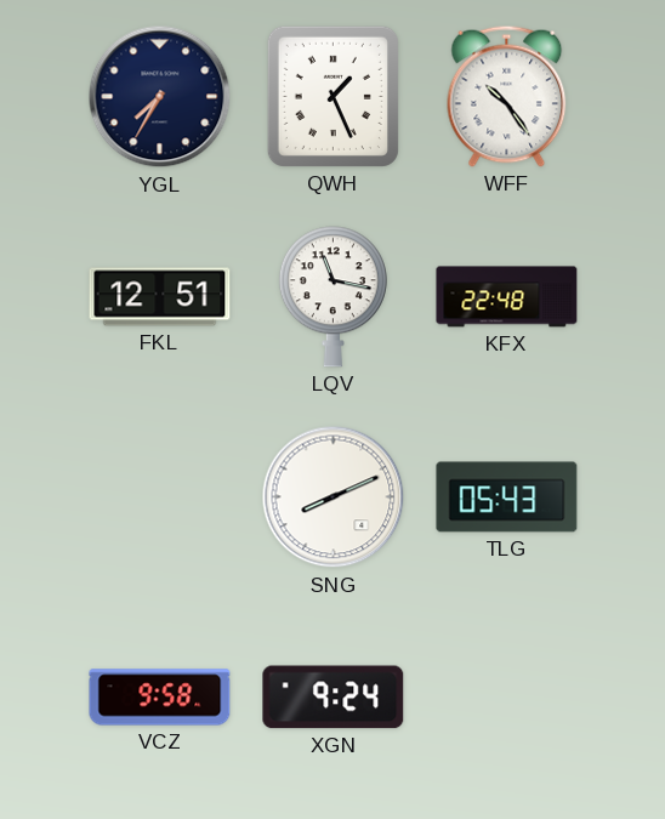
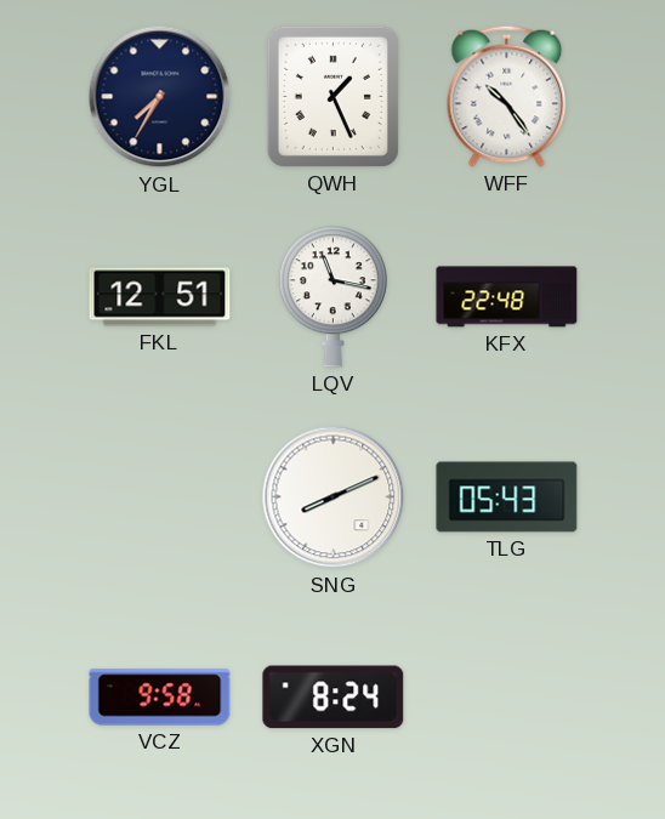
XGN: 9:24 -> 8:24 (334, 698)
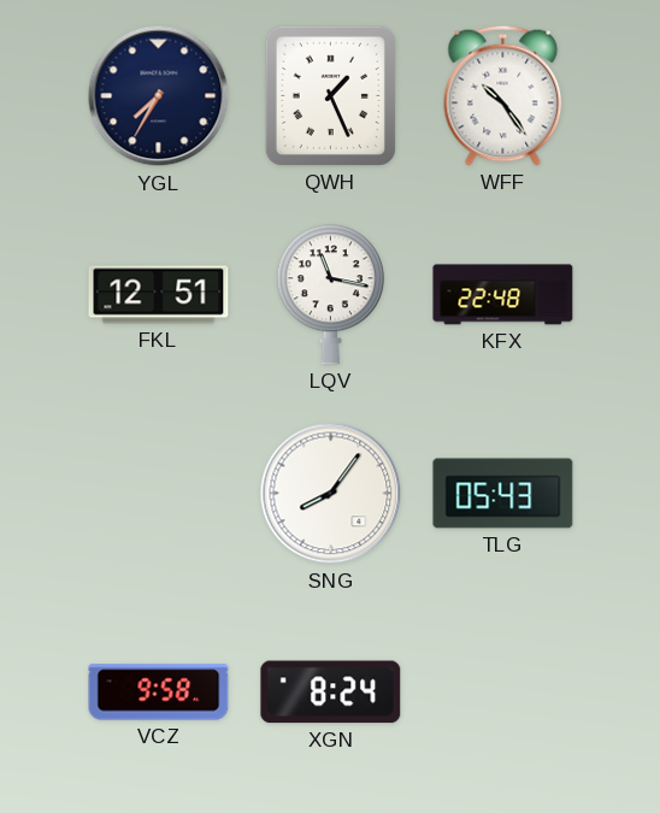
SNG: 8:11 -> 8:06 (331, 494)
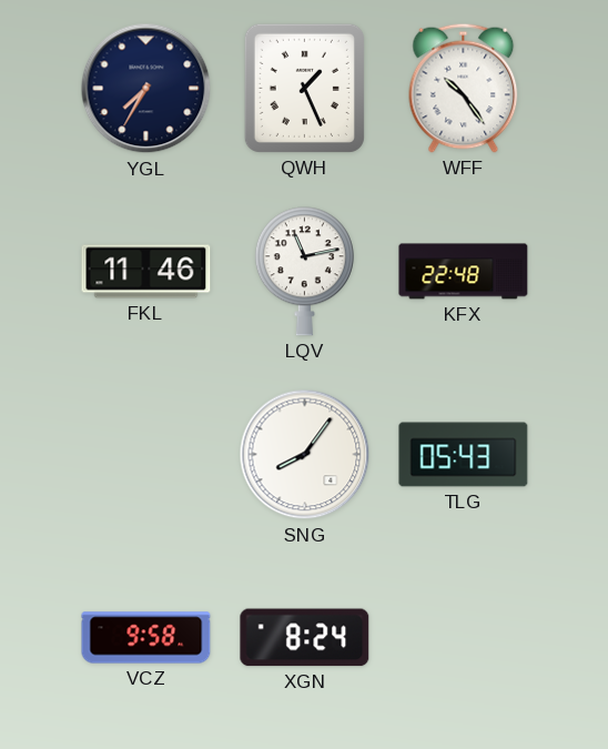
FKL: 12:51 -> 11:46 (146, 272)
LQV: 11:17 -> 11:13 (304, 272)
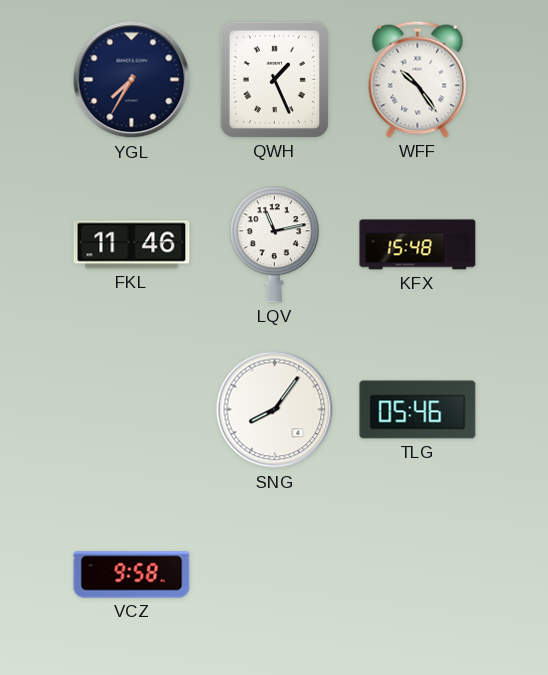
KFX: 22:48 -> 15:48 (418, 245)
TLG: 05:43 -> 05:46 (418, 410)
XGN: 8:24 -> none (305, 638)
